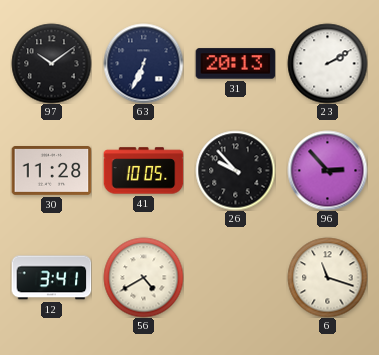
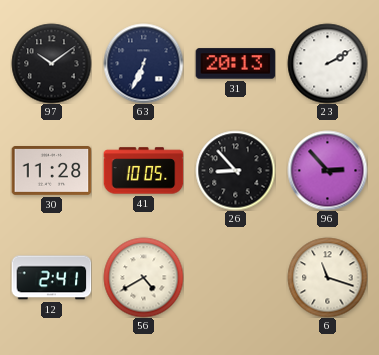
26: 9:53 -> 8:53 (235, 170)
12: 3:41 -> 2:41 (51, 278)
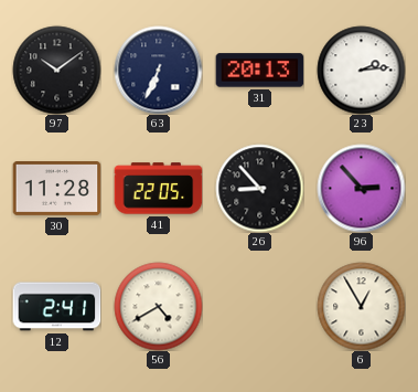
23: 2:10 -> 2:14 (361, 70)
41: 10:05 -> 22:05 (158, 189)
6: 11:18 -> 12:55 (361, 306)
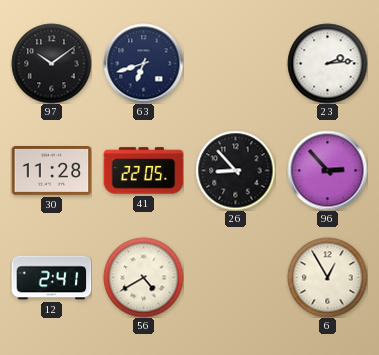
63: 6:34 -> 6:42 (143, 63)
31: 20:13 -> none (259, 71)
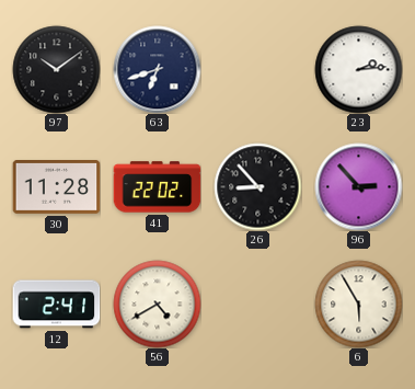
41: 22:05 -> 22:02 (157, 187)
6: 12:55 -> 5:55 (358, 304)
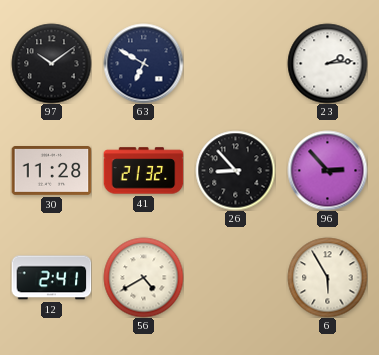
63: 6:42 -> 6:50 (143, 63)
41: 22:02 -> 21:32 (143, 171)
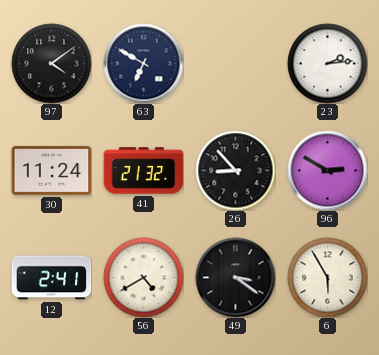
97: 10:09 -> 4:09 (51, 63)
30: 11:28 -> 11:24 (51, 171)
96: 2:53 -> 2:50 (327, 170)
49: none -> 3:21 (235, 277)
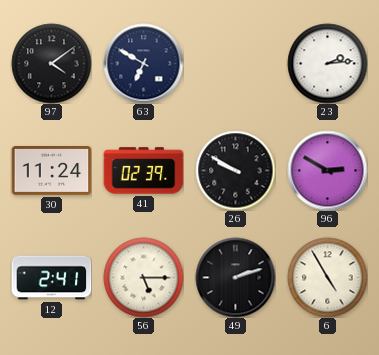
41: 21:32 -> 02:39 (143, 171)
26: 8:53 -> 9:50 (235, 170)
56: 4:40 -> 5:15 (143, 277)
49: 3:21 -> 2:12 (235, 277)
6: 5:55 -> 4:55 (327, 277)
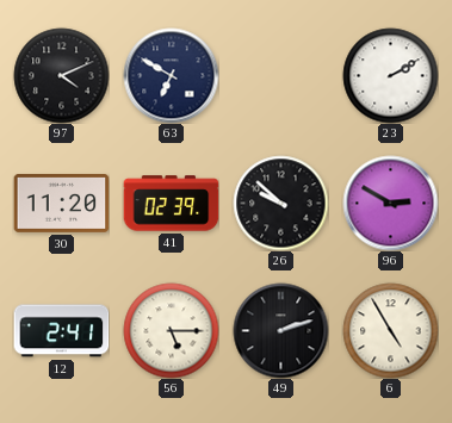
97: 4:09 -> 4:11 (61, 75)
23: 2:14 -> 2:10 (390, 75)
30: 11:24 -> 11:20 (61, 204)
26: 9:50 -> 9:52 (280, 203)
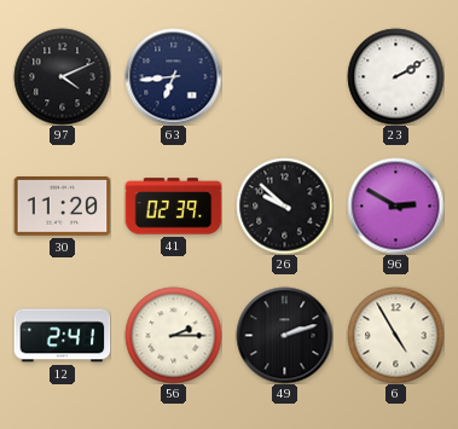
63: 6:50 -> 6:44 (173, 76)
56: 5:15 -> 2:15 (173, 335)
